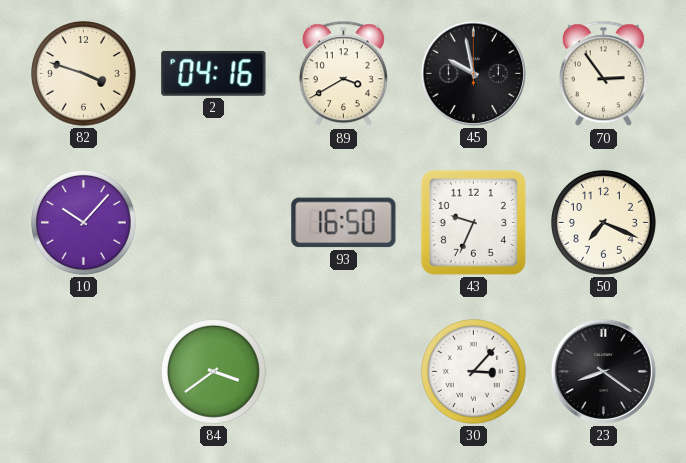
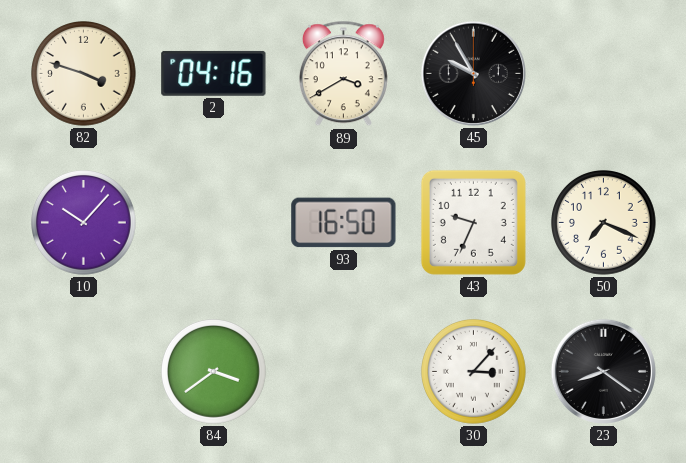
45: 9:58 -> 9:55 (473, 73)
70: 2:54 -> none (603, 74)
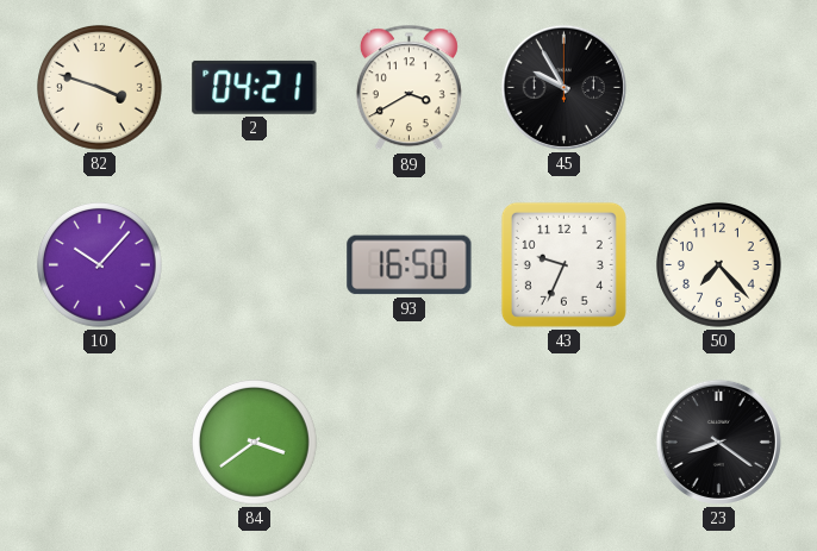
2: 04:16 -> 04:21 (255, 87)
50: 7:19 -> 7:23 (719, 265)
30: 3:07 -> none (474, 372)
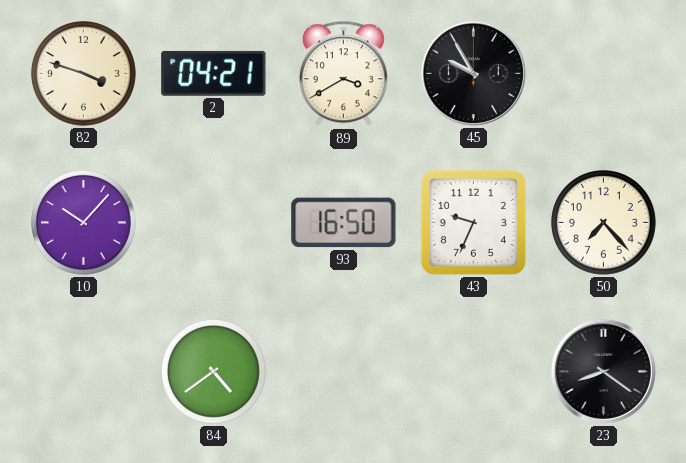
84: 3:39 -> 4:39 (214, 372)
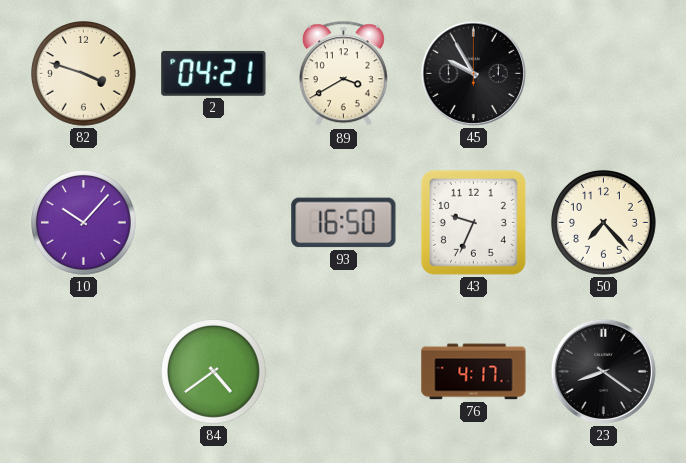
76: none -> 4:17 (474, 372)
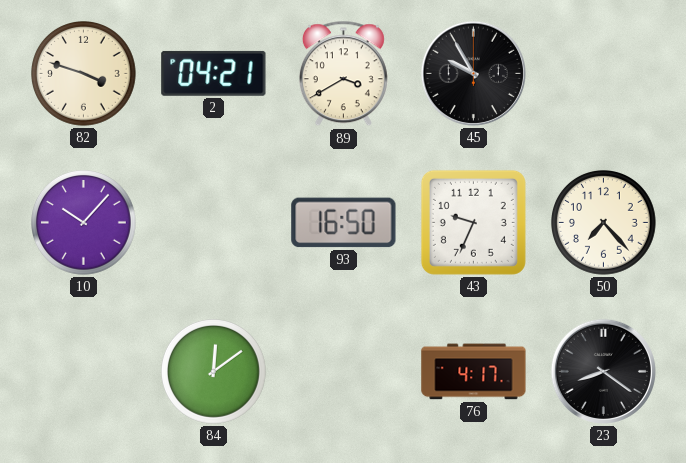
84: 4:39 -> 12:09 (214, 372)
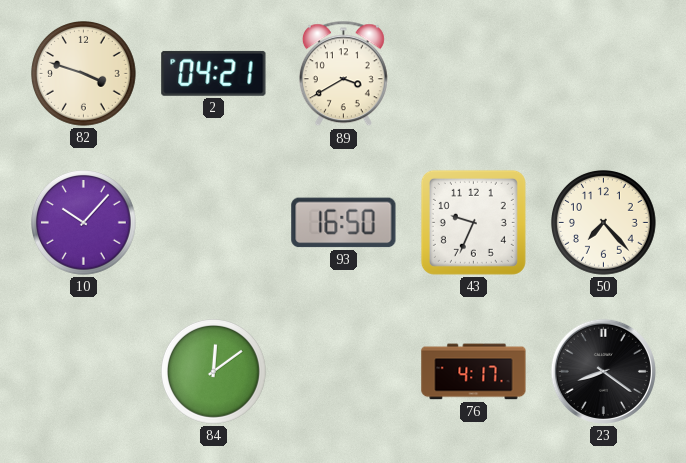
45: 9:55 -> none (473, 73)
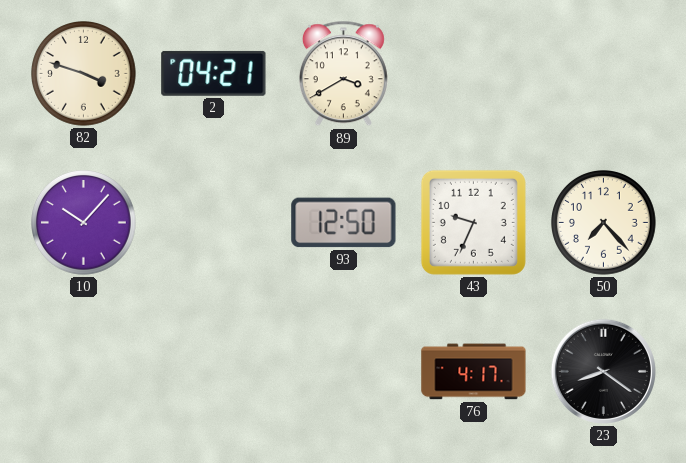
93: 16:50 -> 12:50 (344, 223)
84: 12:09 -> none (214, 372)
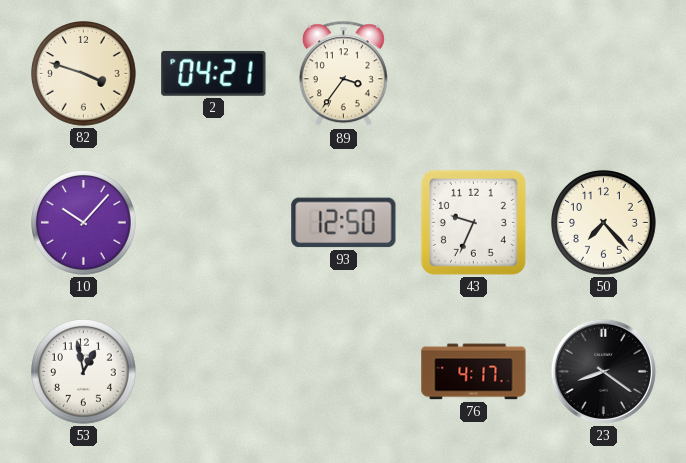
89: 3:40 -> 3:36 (343, 74)
53: none -> 12:58 (84, 372)
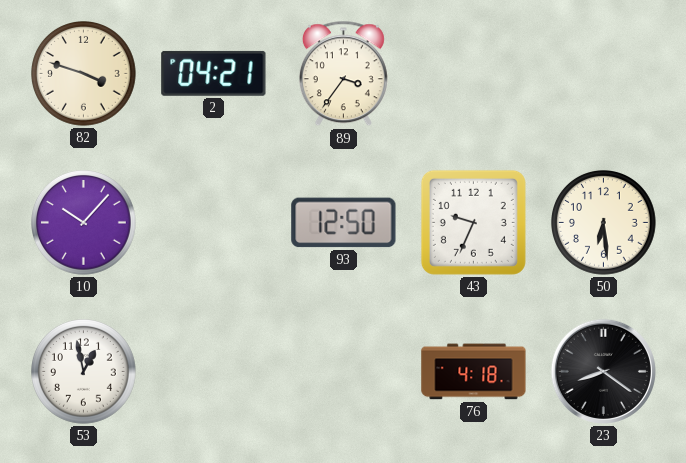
50: 7:23 -> 6:29 (604, 223)
76: 4:17 -> 4:18 (474, 372)
